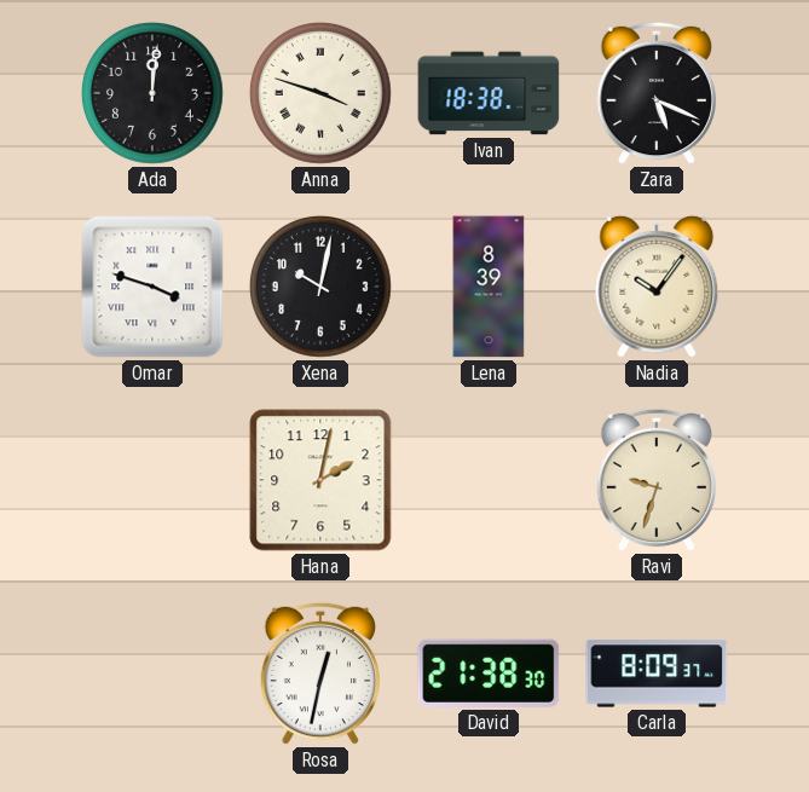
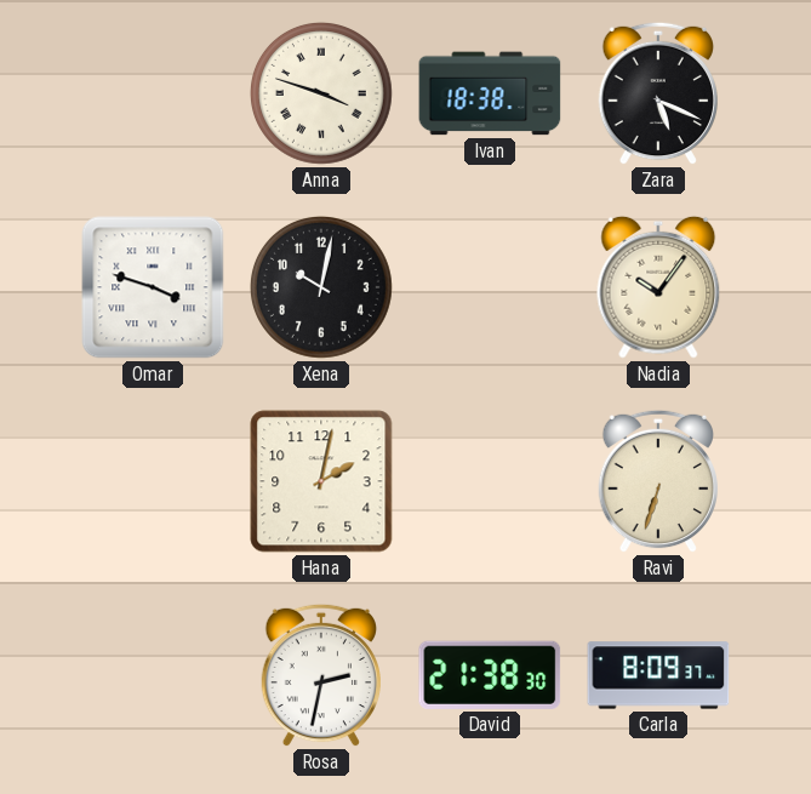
Ada: 12:01 -> none (152, 93)
Lena: 8:39 -> none (489, 287)
Ravi: 9:33 -> 6:33 (657, 481)
Rosa: 12:32 -> 2:32 (320, 675)
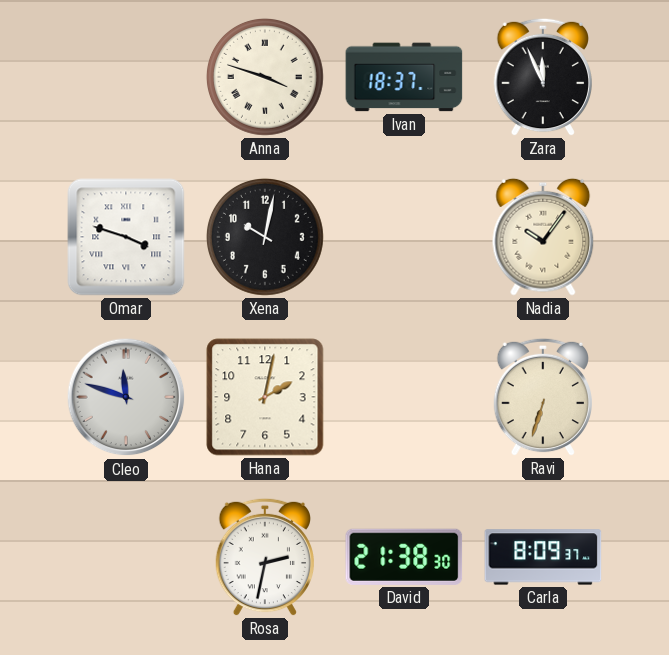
Ivan: 18:38 -> 18:37 (404, 77)
Zara: 5:19 -> 11:56 (542, 77)
Cleo: none -> 11:48 (126, 397)
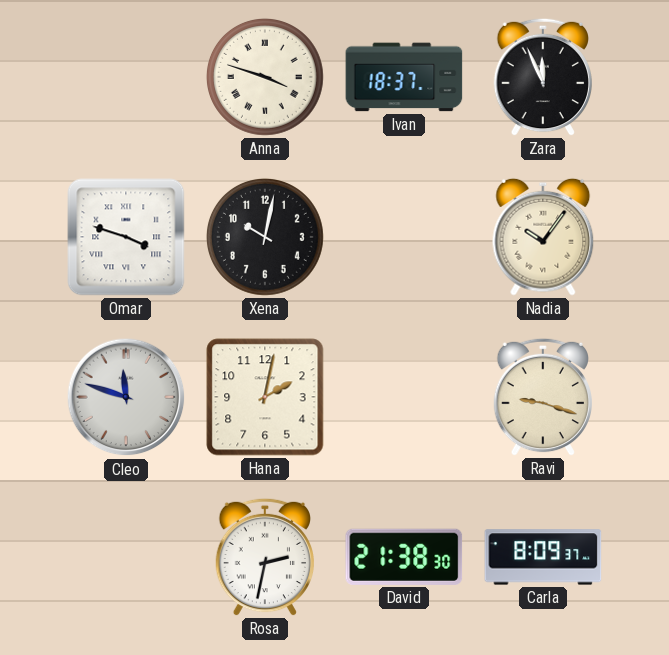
Ravi: 6:33 -> 9:18 (542, 397)
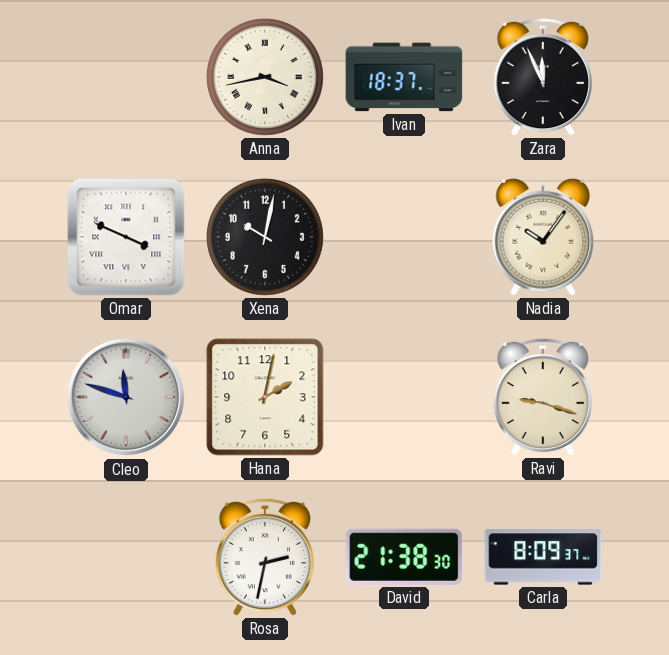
Anna: 3:48 -> 3:43 (265, 77)
Omar: 3:48 -> 3:49 (126, 237)
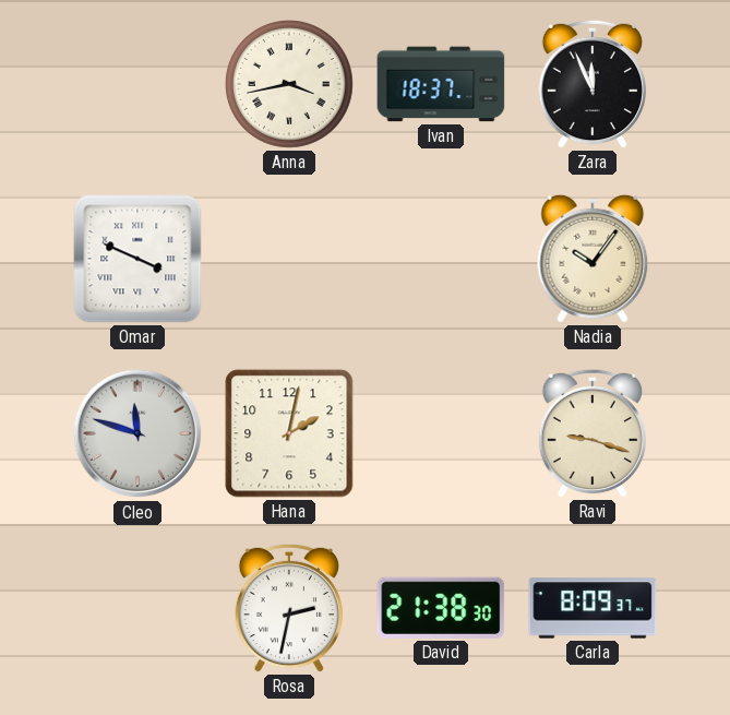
Xena: 10:02 -> none (265, 237)
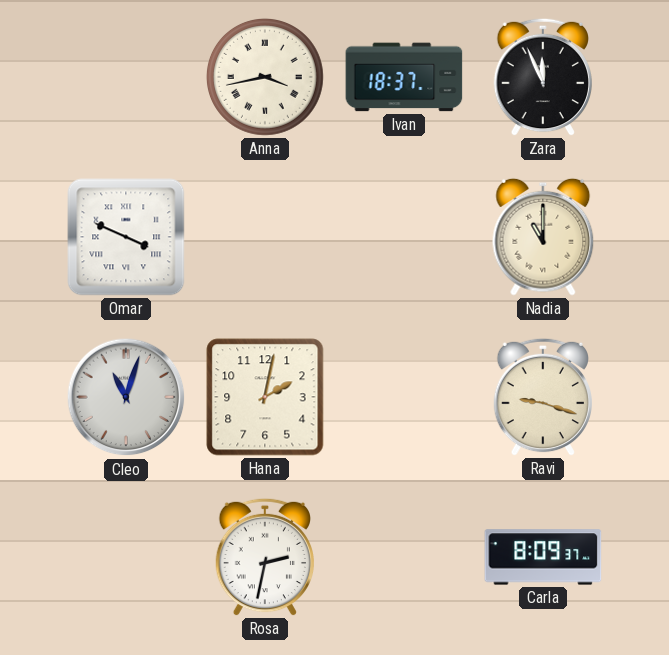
Nadia: 10:06 -> 11:00 (543, 237)
Cleo: 11:48 -> 11:03 (126, 397)
David: 21:38 -> none (441, 608)
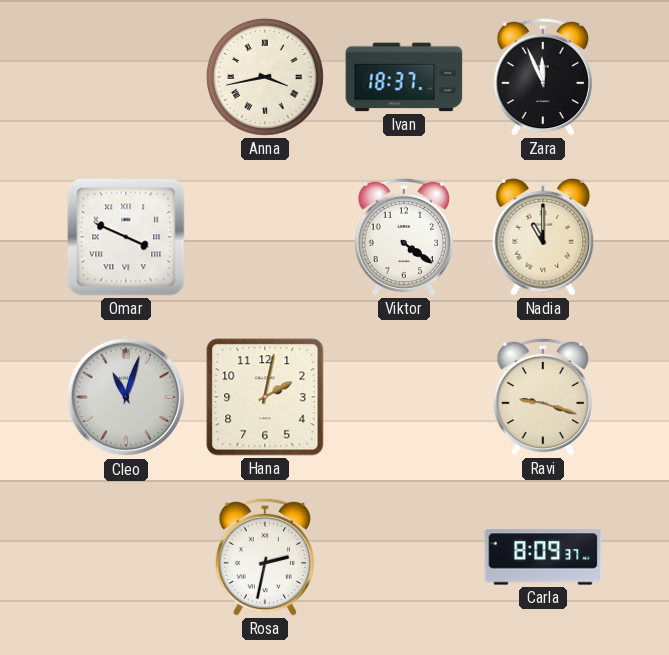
Viktor: none -> 4:21 (403, 237)
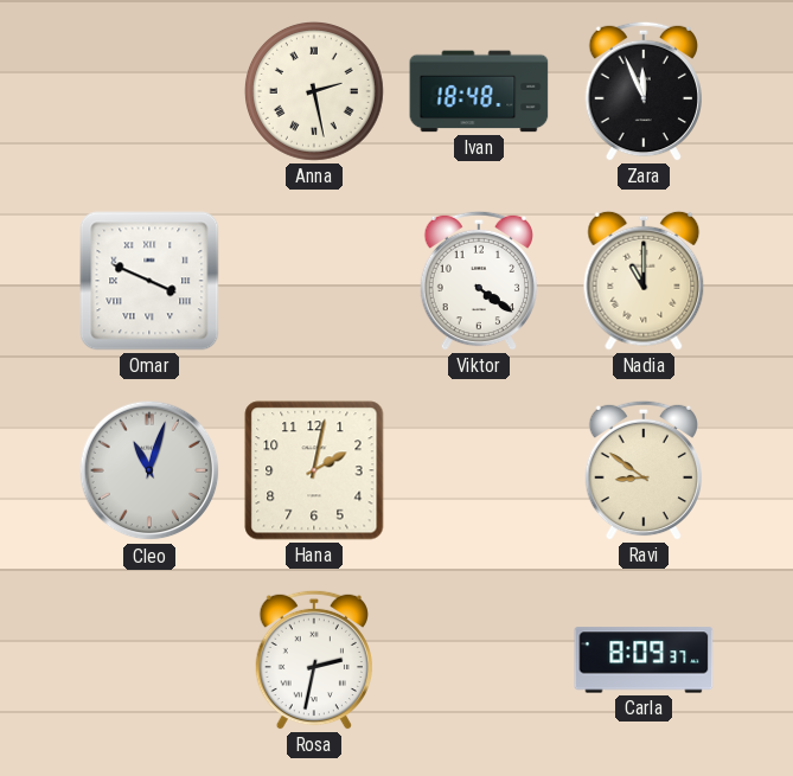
Anna: 3:43 -> 2:28 (314, 91)
Ivan: 18:37 -> 18:48 (479, 91)
Ravi: 9:18 -> 8:51 (642, 470)
